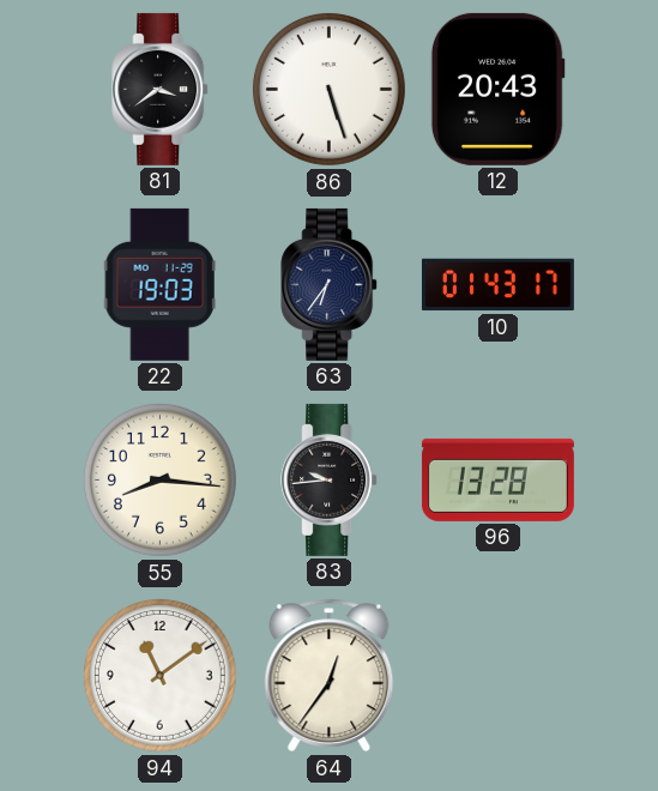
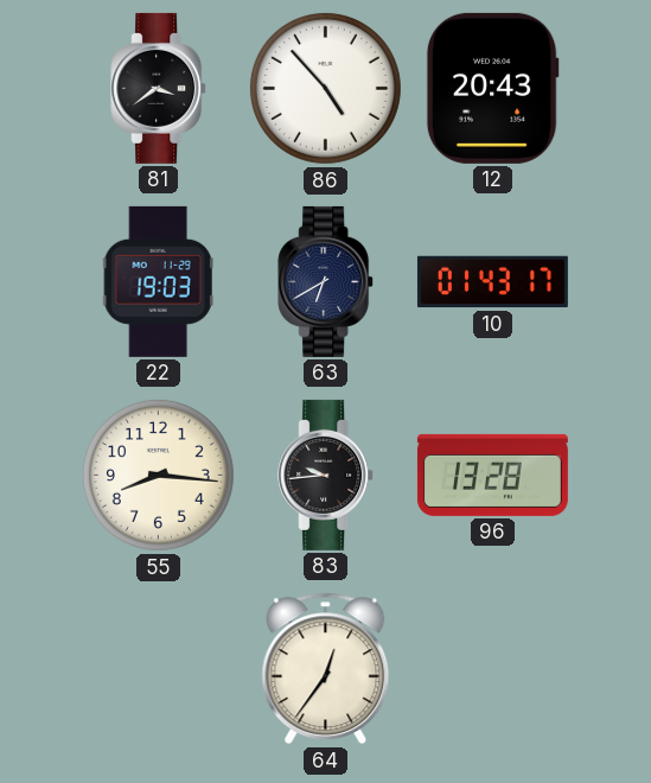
86: 5:27 -> 4:53 (325, 88)
63: 6:36 -> 6:40 (326, 281)
94: 11:09 -> none (159, 675)
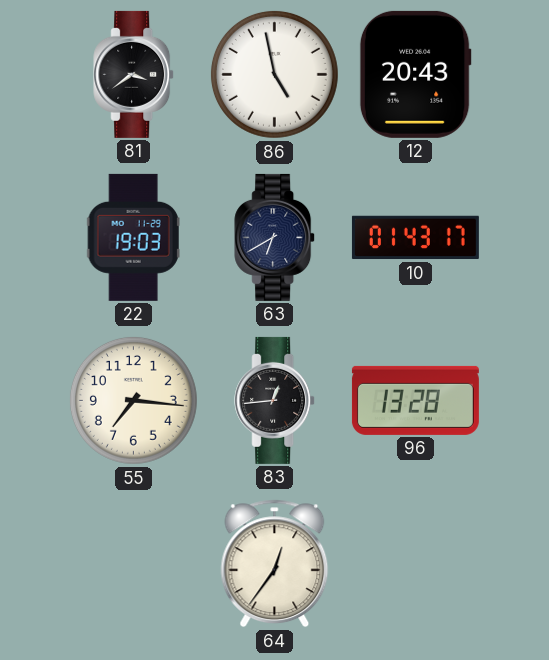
86: 4:53 -> 4:58 (274, 74)
55: 8:16 -> 7:16 (133, 400)
83: 9:44 -> 12:44 (275, 400)
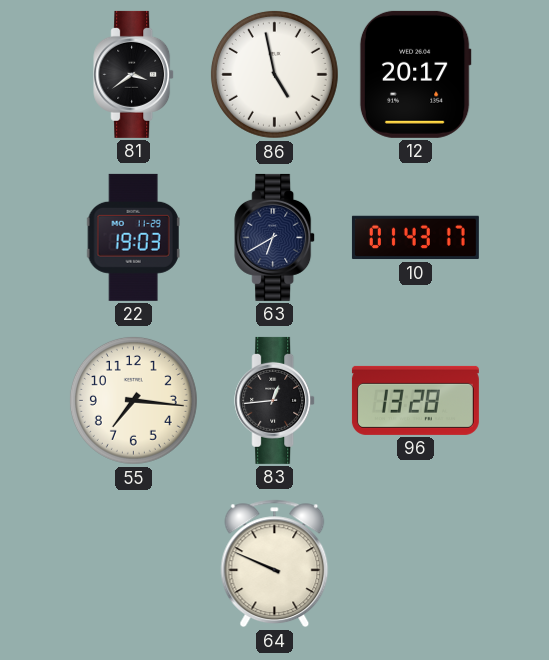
12: 20:43 -> 20:17 (415, 74)
64: 12:36 -> 9:49 (275, 564)
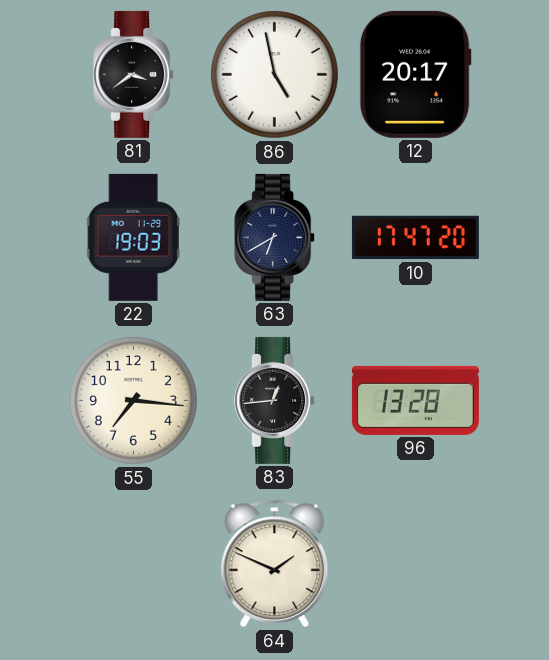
10: 01:43 -> 17:47 (415, 238)
64: 9:49 -> 1:49 (275, 564)
